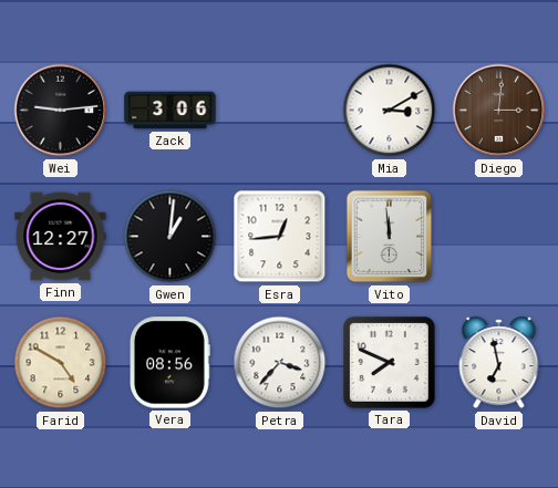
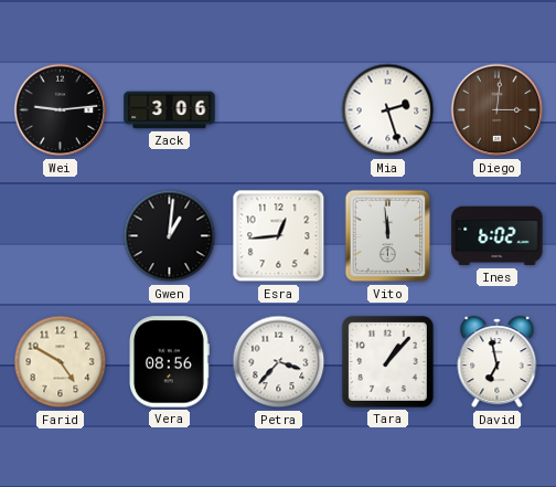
Mia: 3:10 -> 2:27 (388, 110)
Finn: 12:27 -> none (61, 237)
Ines: none -> 6:02 (498, 236)
Tara: 7:49 -> 1:07 (387, 361)
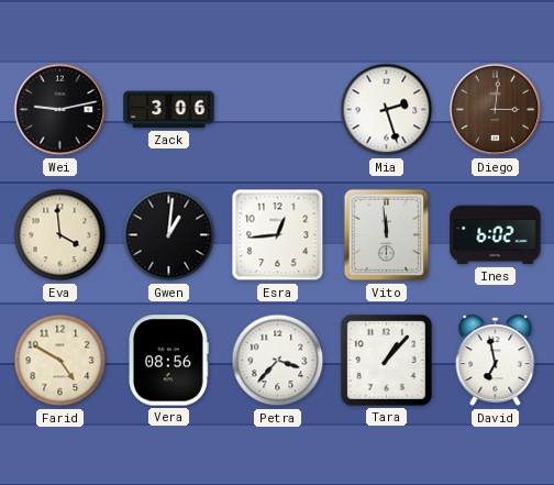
Wei: 9:14 -> 9:13 (60, 110)
Eva: none -> 3:59 (60, 235)
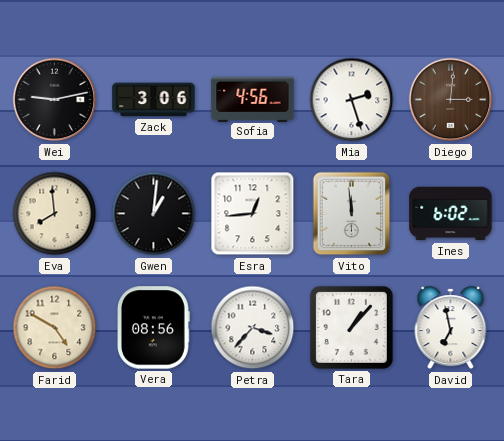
Sofia: none -> 4:56 (253, 99)
Eva: 3:59 -> 7:59 (55, 214)
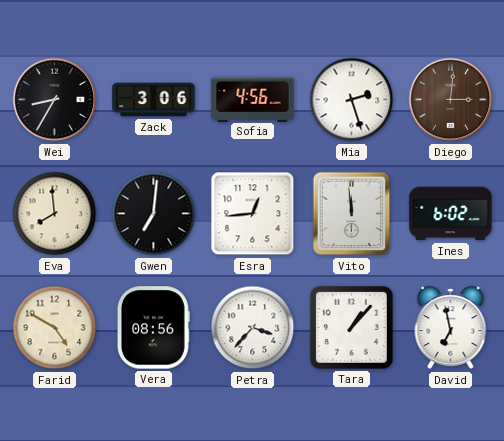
Wei: 9:13 -> 8:35 (55, 100)
Gwen: 1:01 -> 7:01 (154, 214)
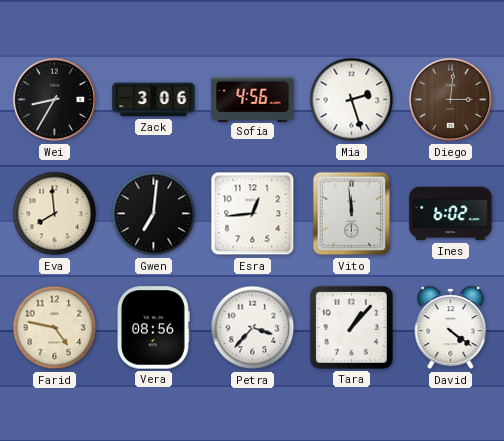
Farid: 4:50 -> 4:47 (55, 328)
David: 6:58 -> 4:21 (451, 328)
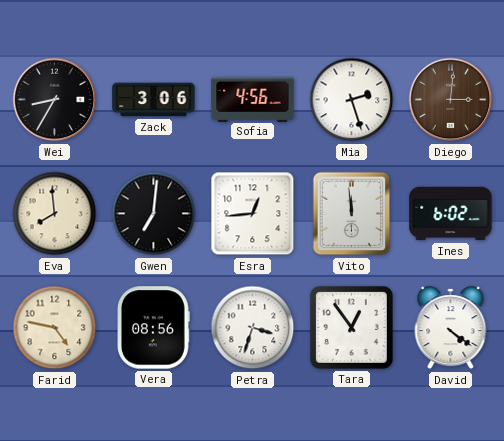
Petra: 3:37 -> 3:33 (253, 328)
Tara: 1:07 -> 12:54 (351, 327)
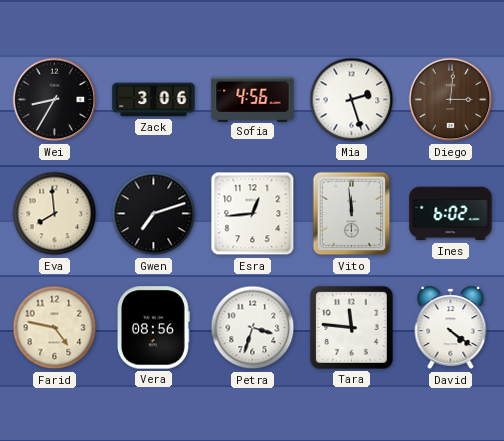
Gwen: 7:01 -> 7:12 (154, 214)
Tara: 12:54 -> 11:46 (351, 327)
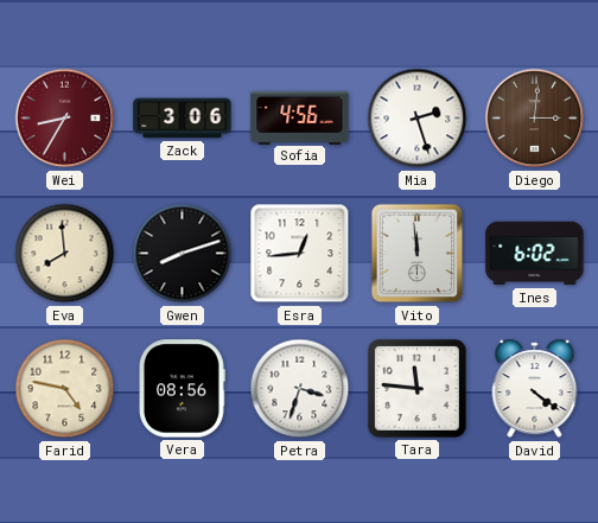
Wei dial: black -> burgundy (65, 119)
Gwen: 7:12 -> 8:12 (183, 254)
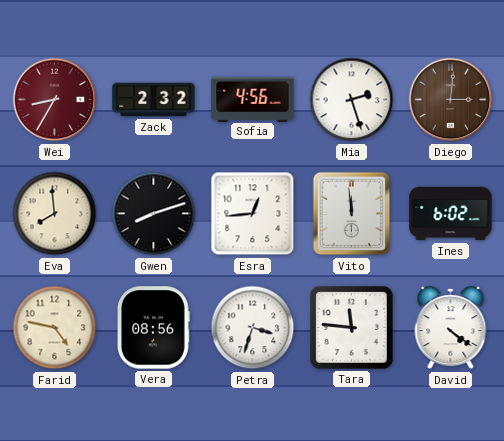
Zack: 3:06 -> 2:32 (154, 100)
